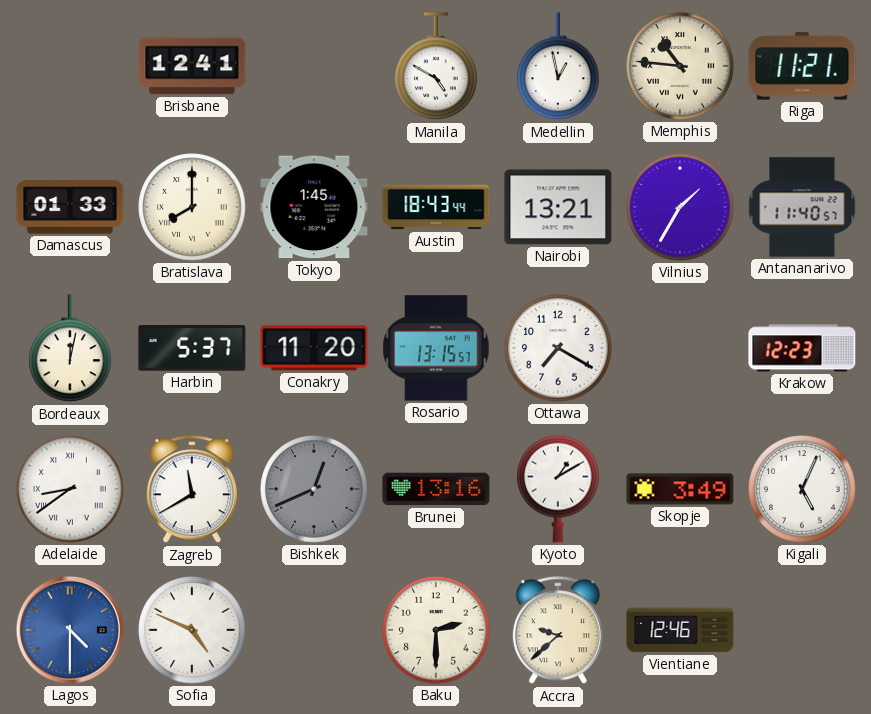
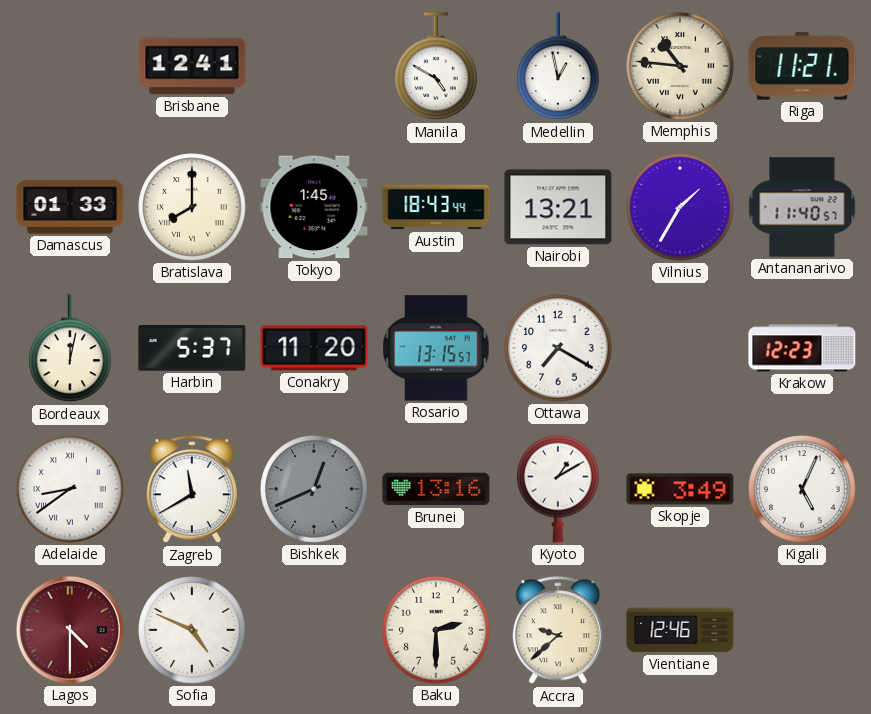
Lagos dial: blue -> burgundy (70, 630)
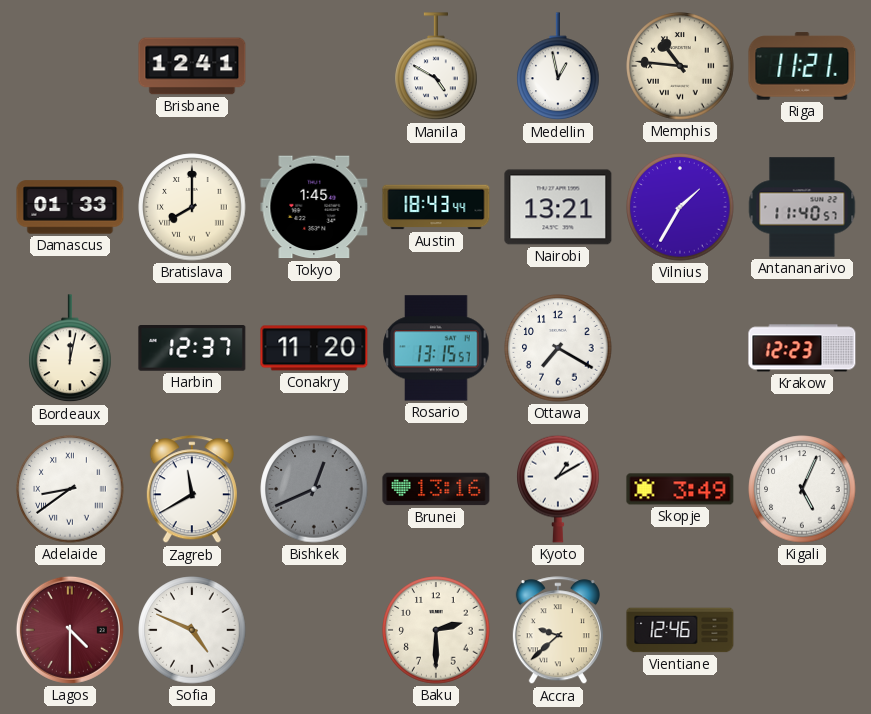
Harbin: 5:37 -> 12:37 (192, 349)
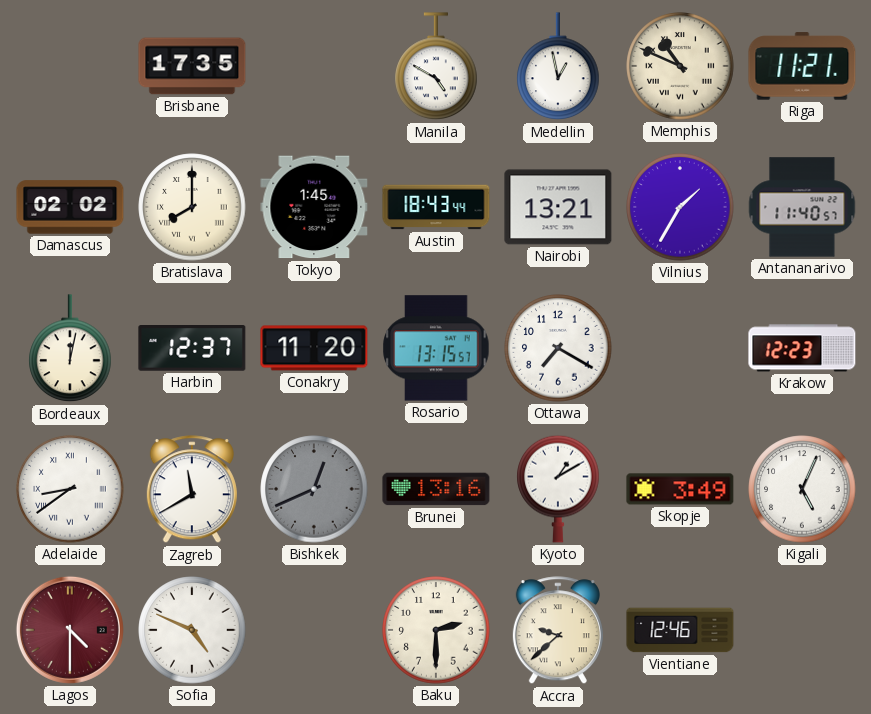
Brisbane: 12:41 -> 17:35 (192, 66)
Memphis: 10:46 -> 10:49 (680, 66)
Damascus: 01:33 -> 02:02 (70, 207)
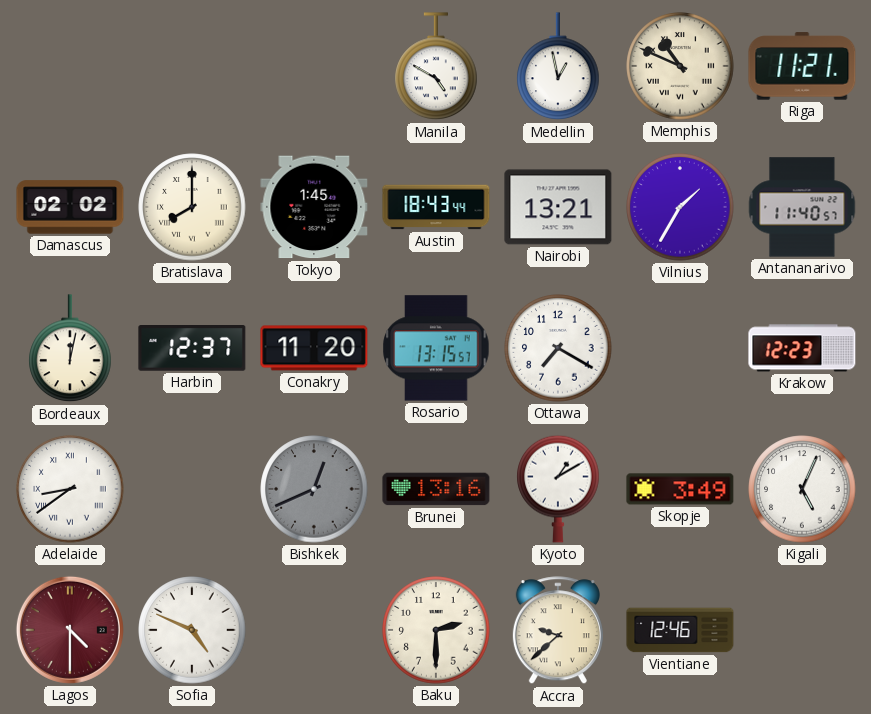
Brisbane: 17:35 -> none (192, 66)
Zagreb: 11:40 -> none (192, 490)
